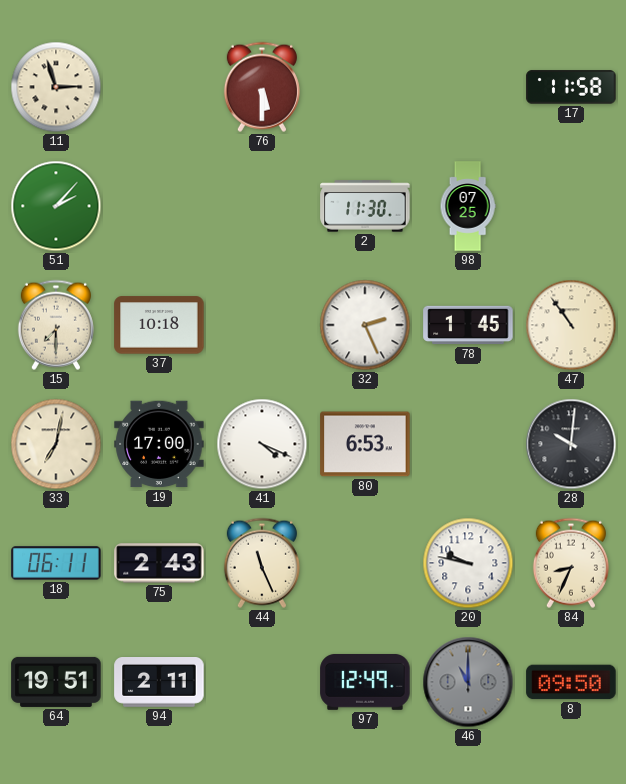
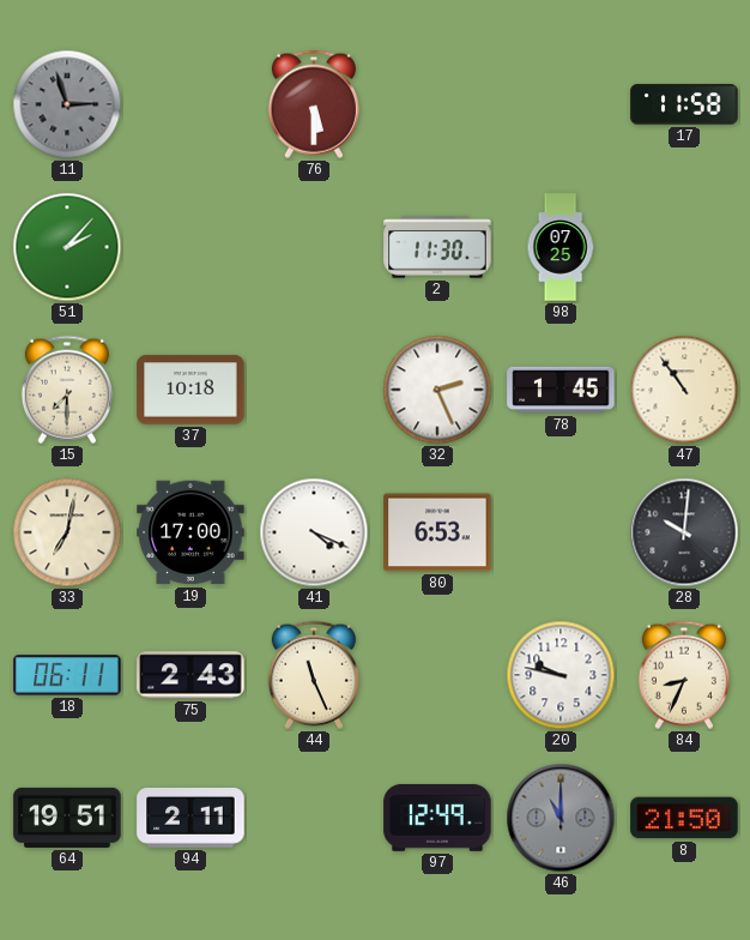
11 dial: cream -> grey (67, 104)
8: 09:50 -> 21:50 (684, 818)
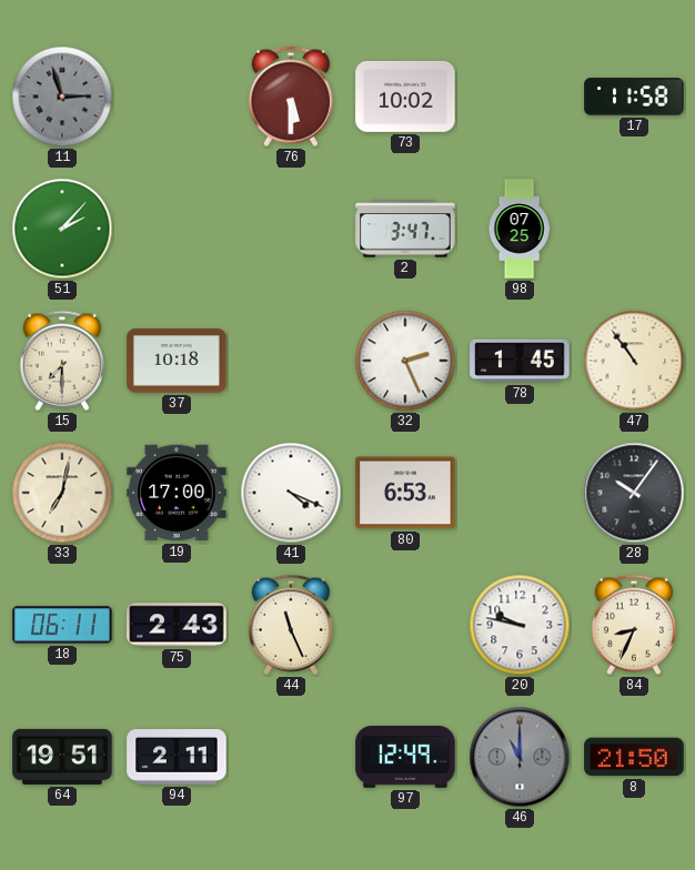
73: none -> 10:02 (405, 97)
2: 11:30 -> 3:47 (405, 229)
28: 10:01 -> 10:06 (634, 493)
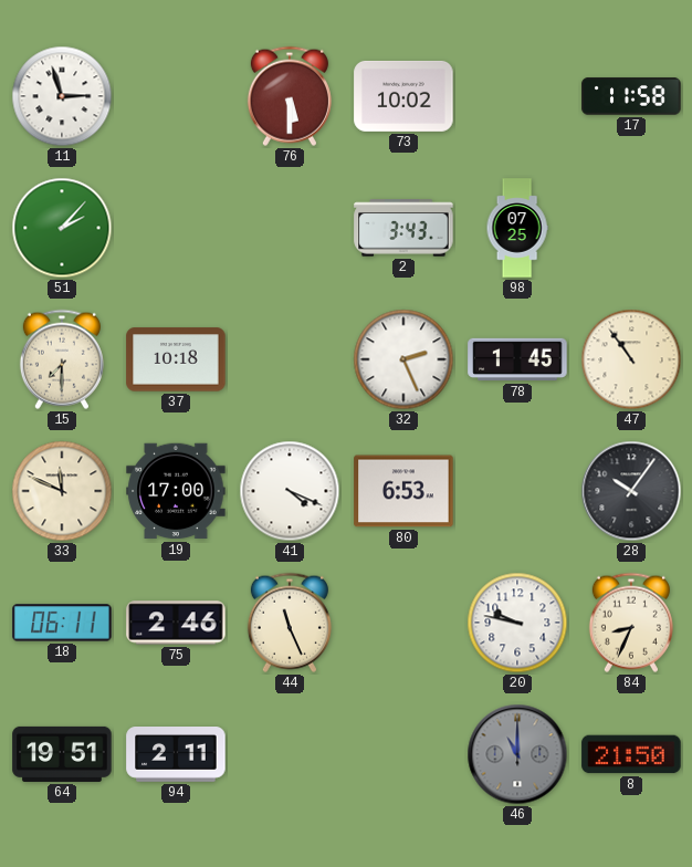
11 dial: grey -> white (62, 96)
2: 3:47 -> 3:43 (403, 228)
33: 7:02 -> 11:49 (62, 491)
75: 2:43 -> 2:46 (176, 623)
97: 12:49 -> none (405, 757)
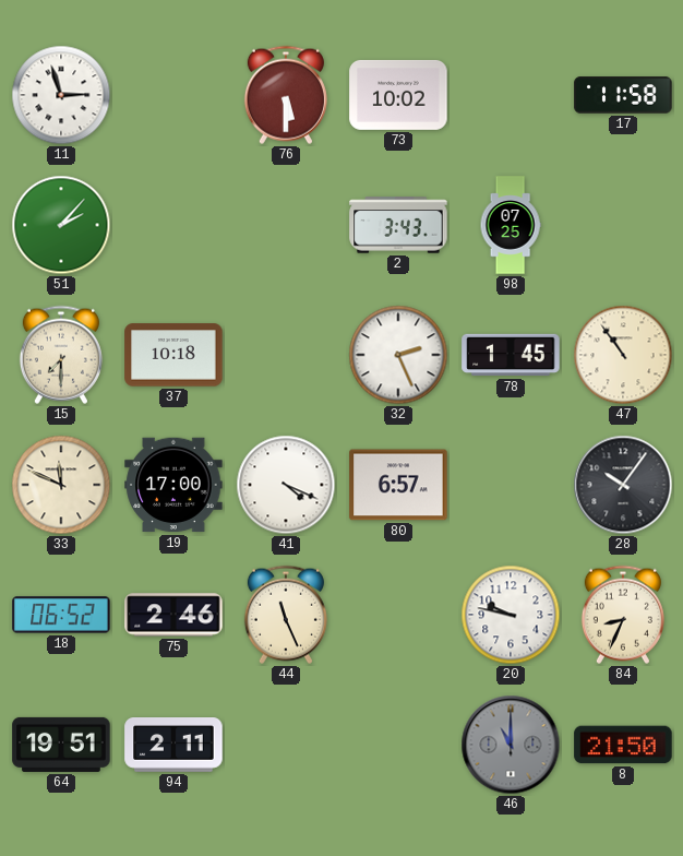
80: 6:53 -> 6:57 (398, 485)
18: 06:11 -> 06:52 (61, 615)
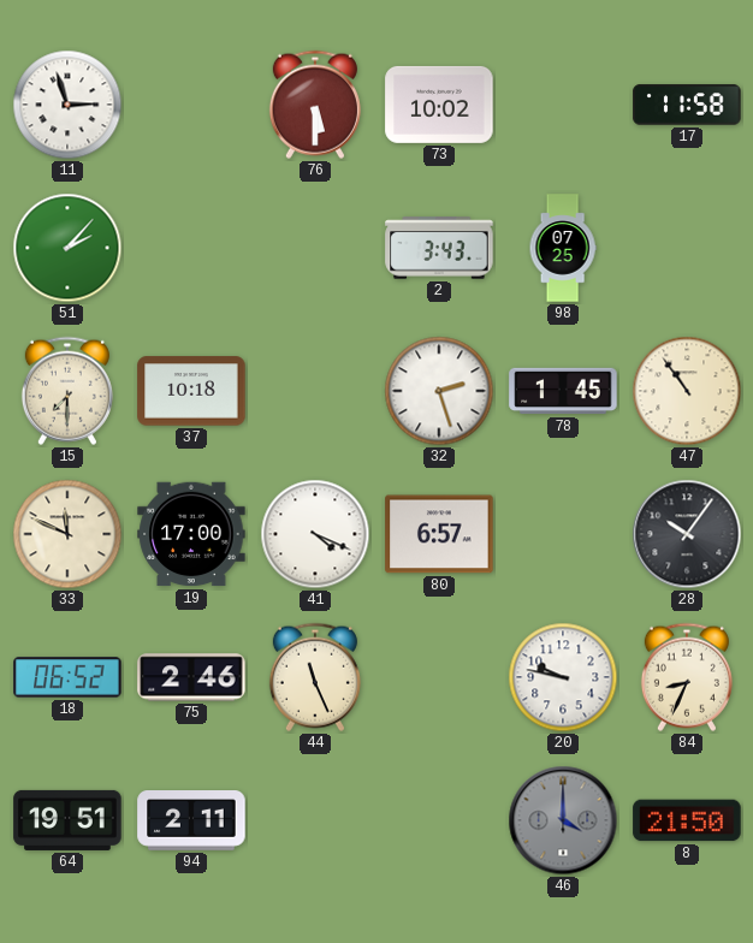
32: 2:26 -> 2:27 (439, 391)
46: 11:00 -> 4:00 (563, 820)
